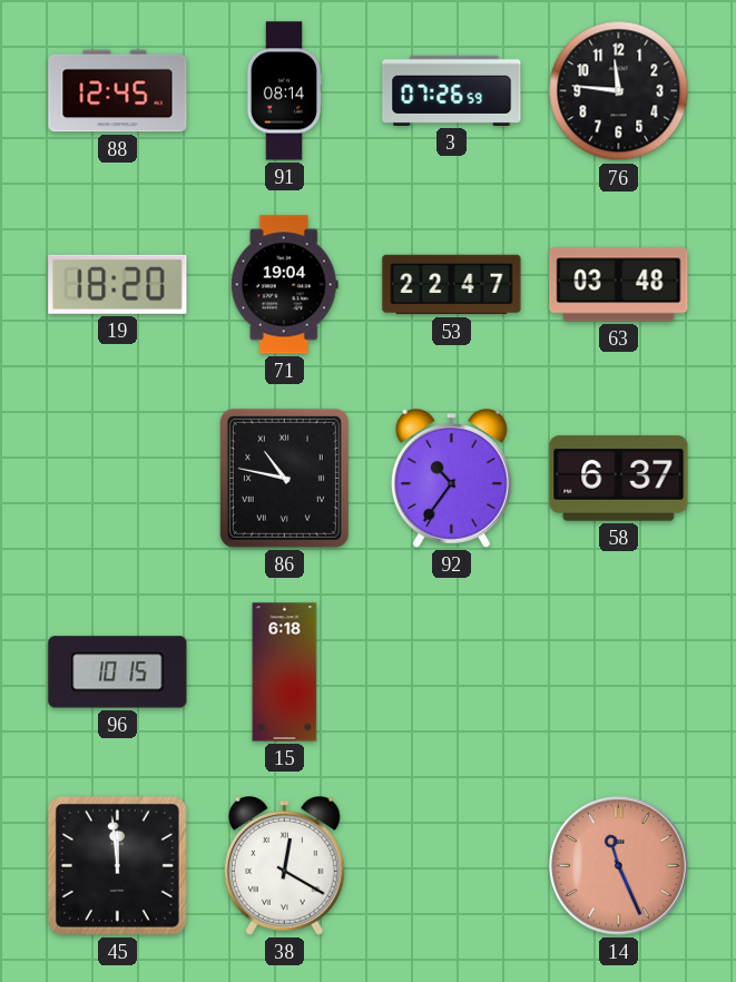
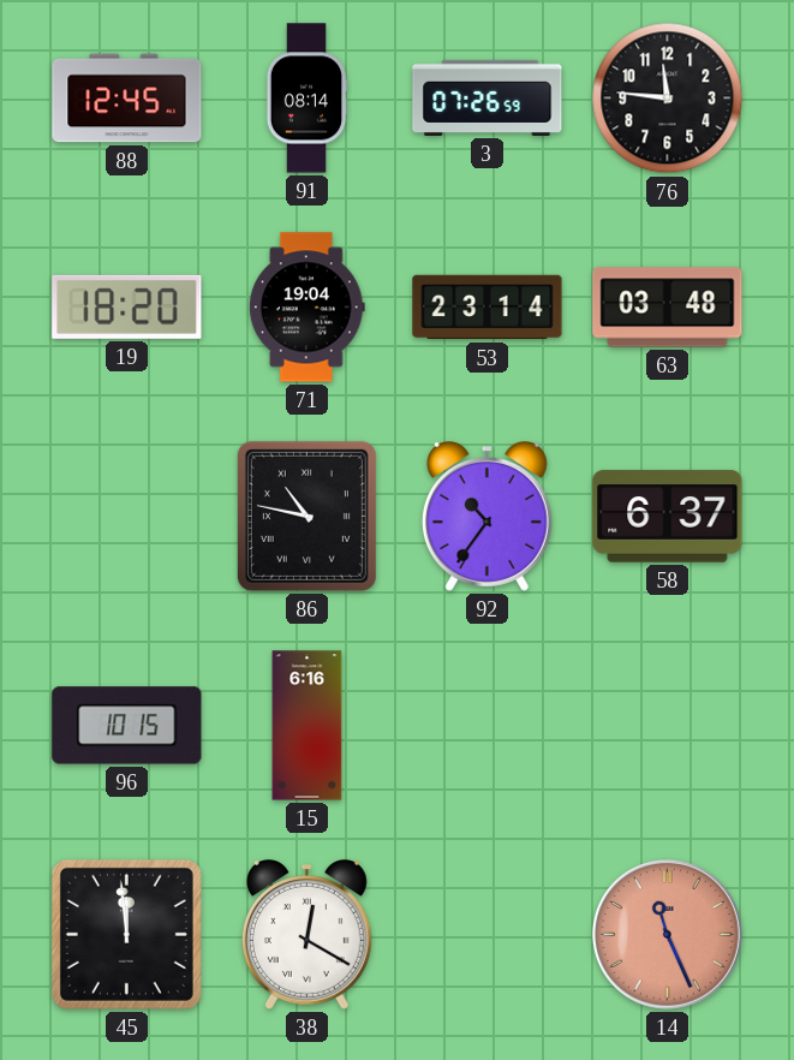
53: 22:47 -> 23:14 (488, 308)
15: 6:18 -> 6:16 (308, 726)
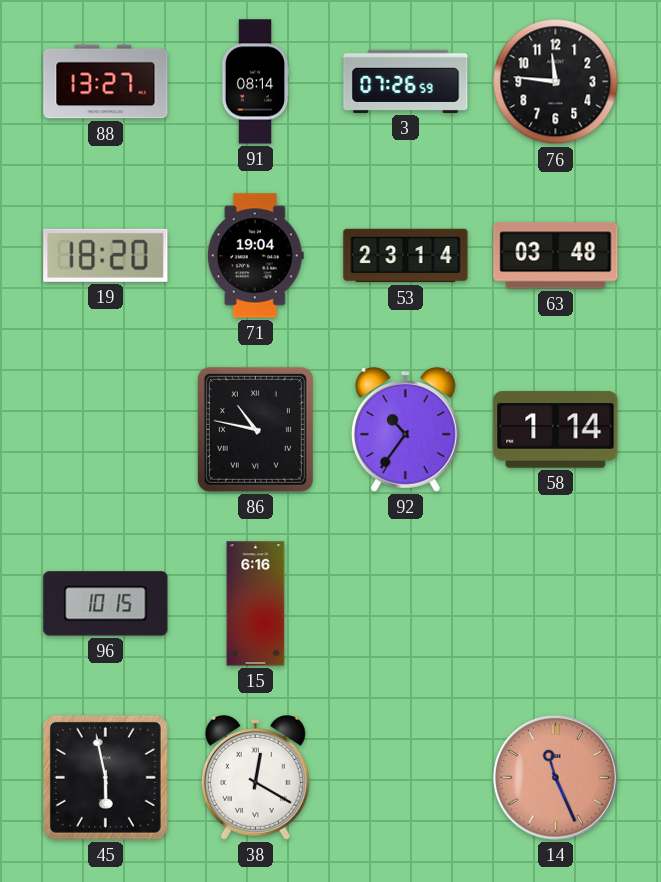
88: 12:45 -> 13:27 (106, 82)
58: 6:37 -> 1:14 (556, 430)
45: 11:59 -> 5:58 (105, 777)
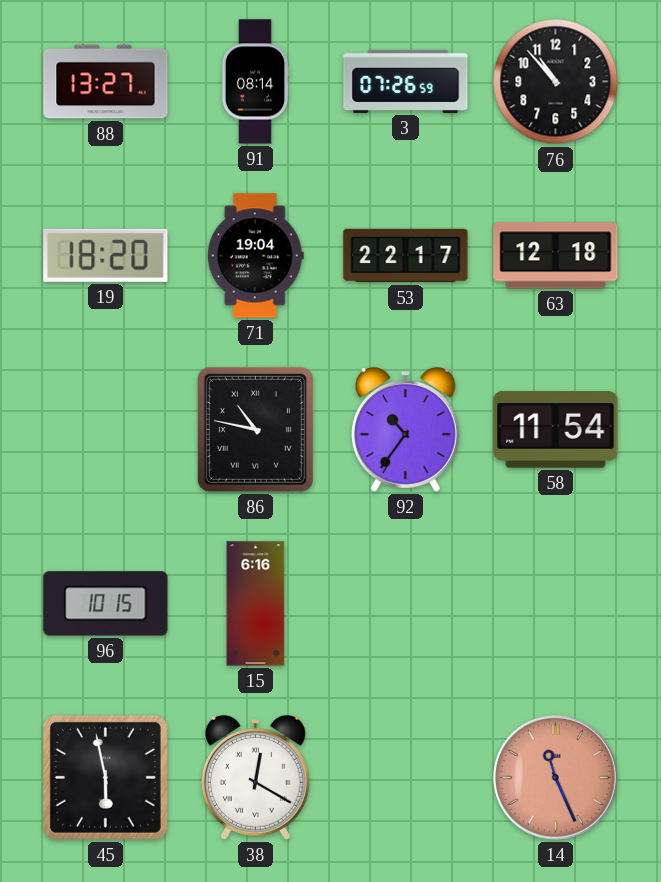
76: 11:46 -> 10:53 (556, 82)
53: 23:14 -> 22:17 (406, 256)
63: 03:48 -> 12:18 (556, 256)
58: 1:14 -> 11:54 (556, 430)
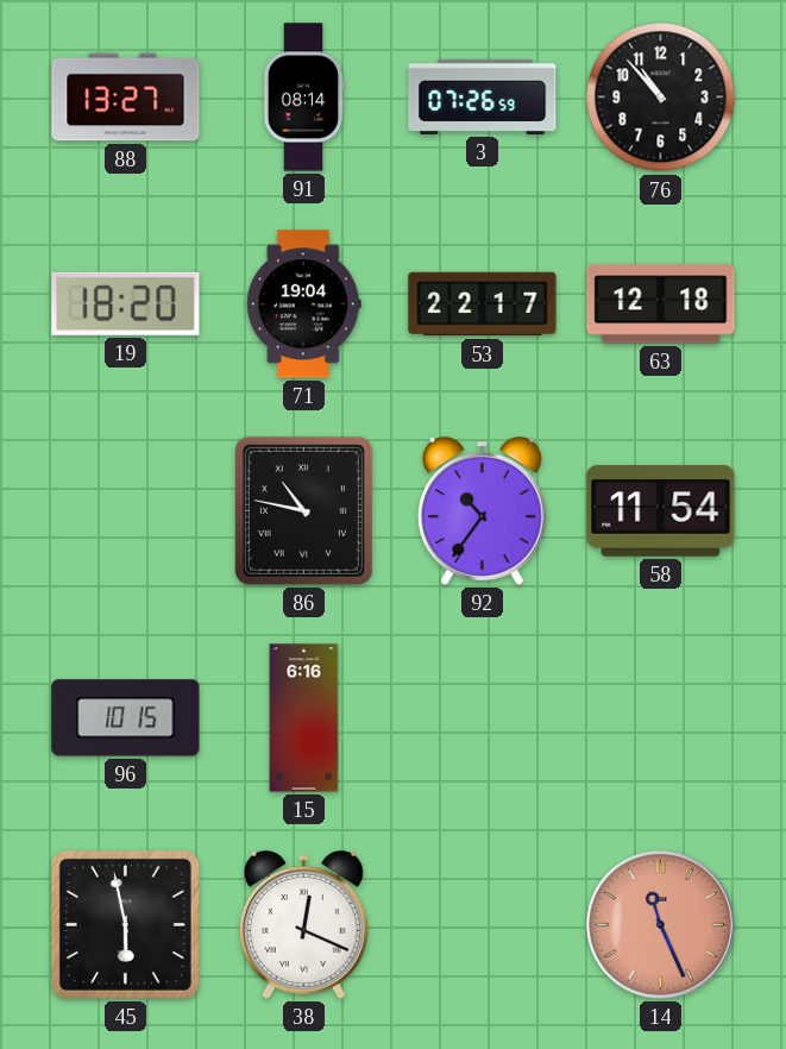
38: 12:20 -> 12:19 (303, 925)
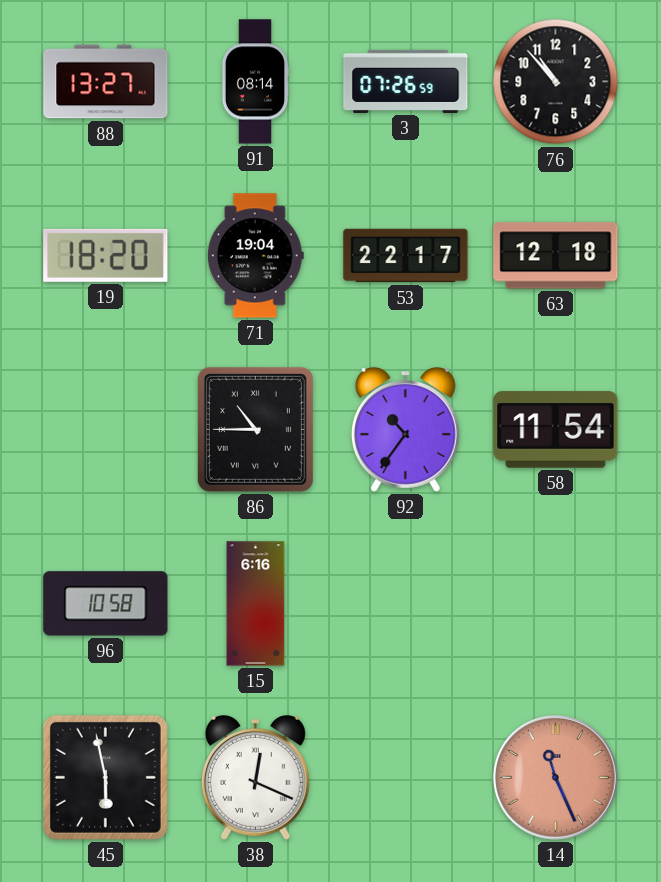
86: 10:47 -> 10:45 (255, 429)
96: 10:15 -> 10:58 (106, 604)
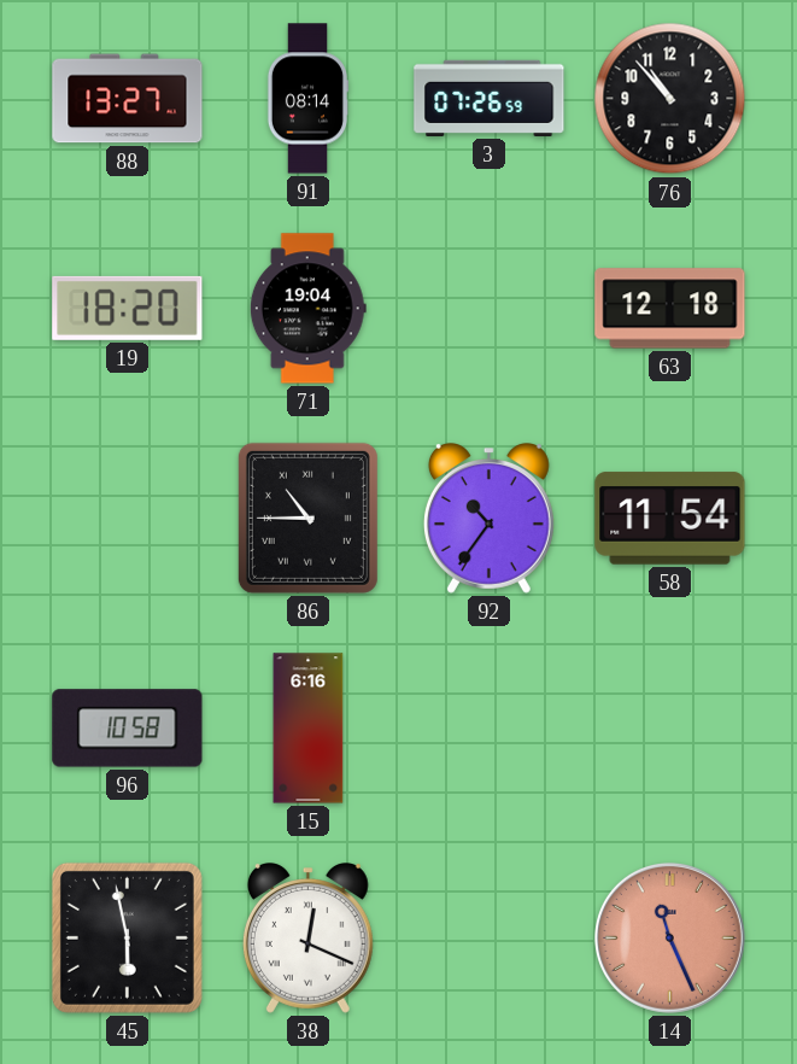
53: 22:17 -> none (406, 256)
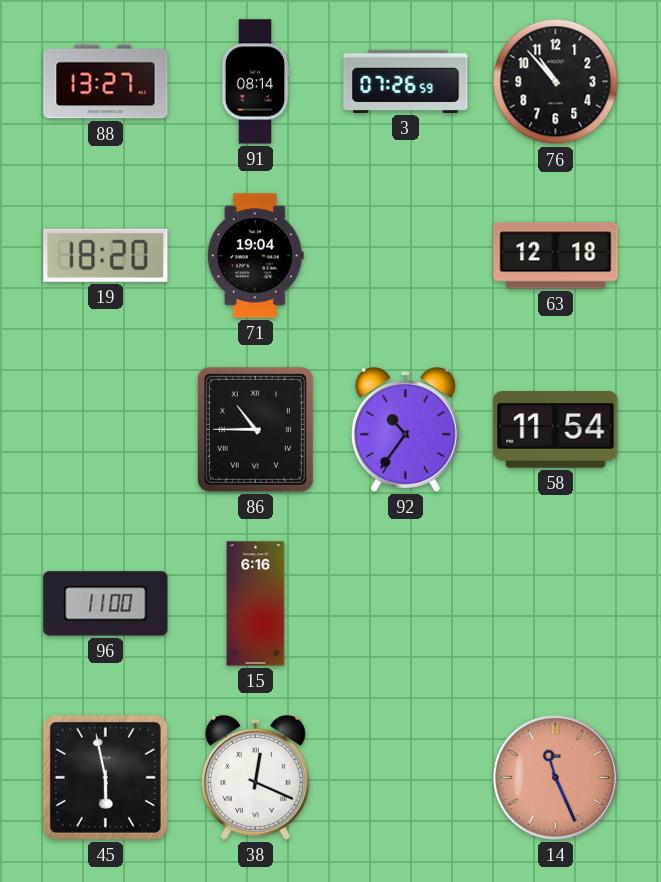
96: 10:58 -> 11:00 (106, 604)
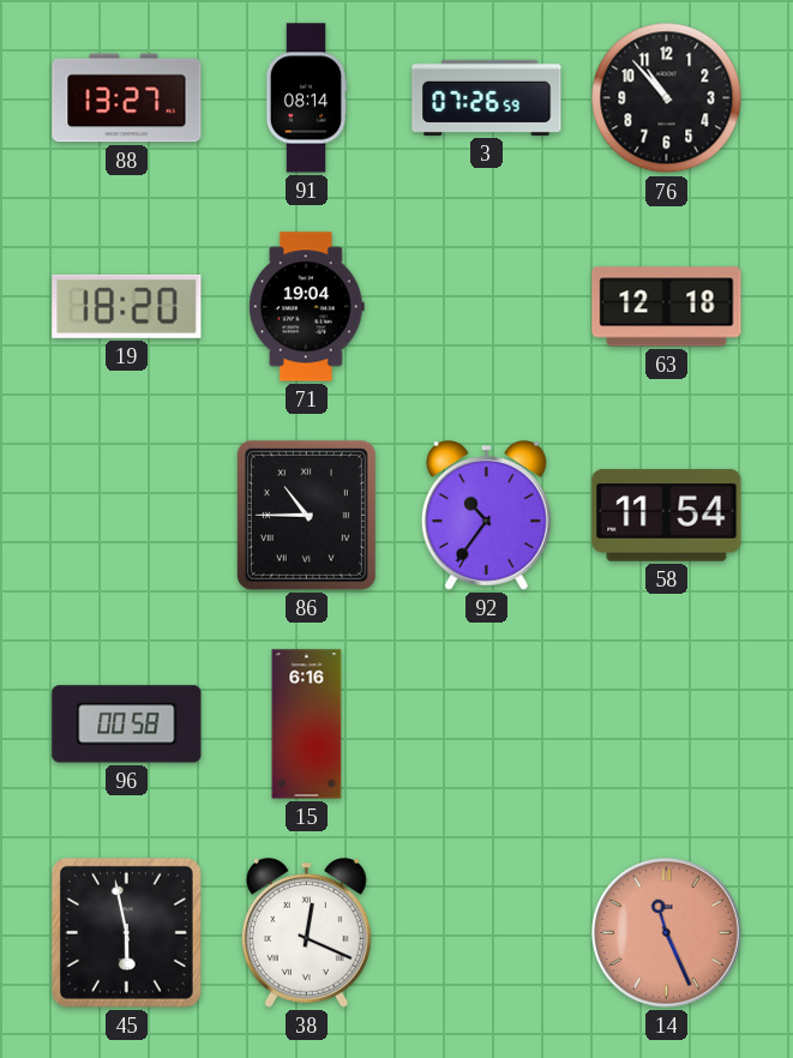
96: 11:00 -> 00:58 (127, 725)
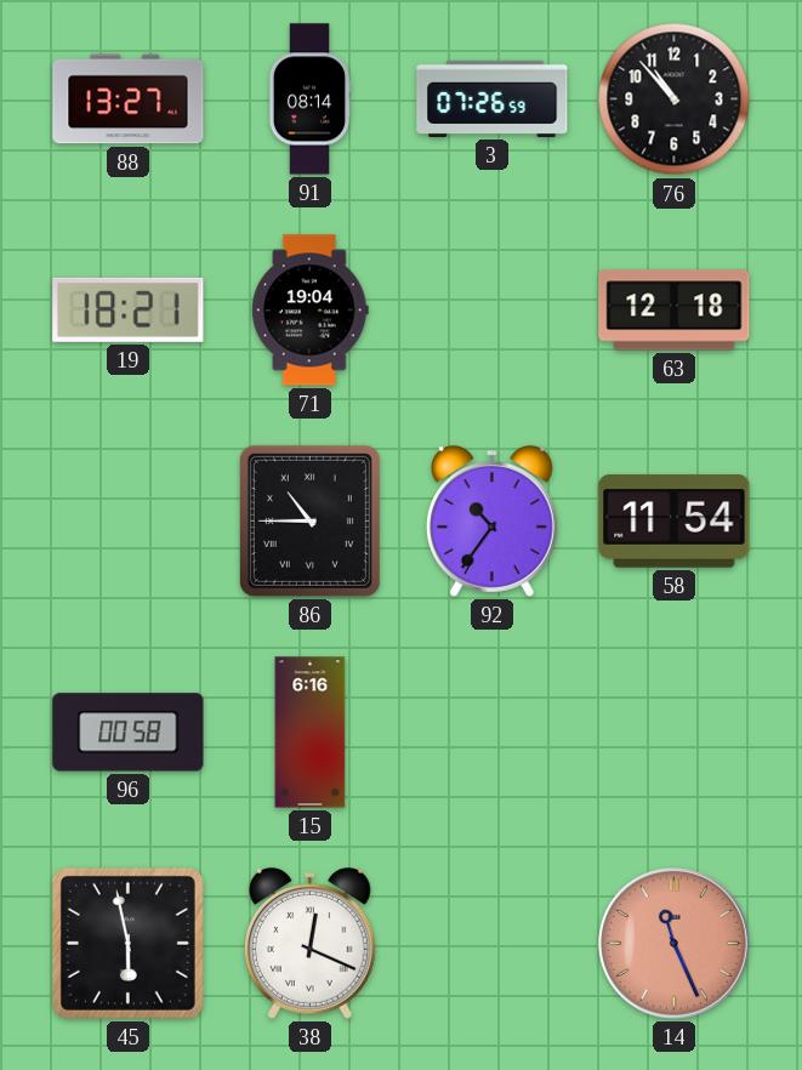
19: 18:20 -> 18:21 (129, 309)
